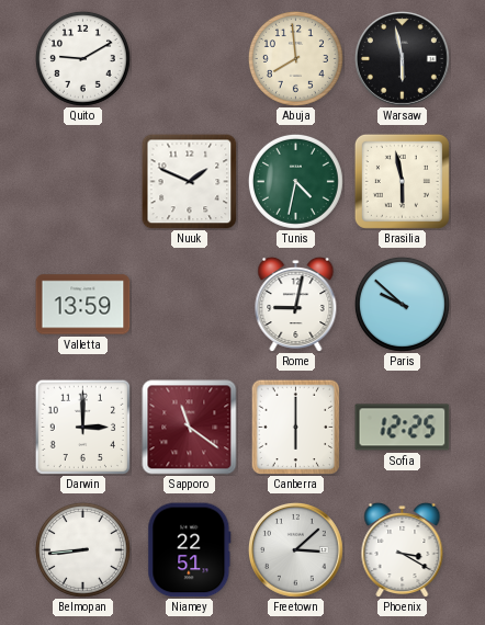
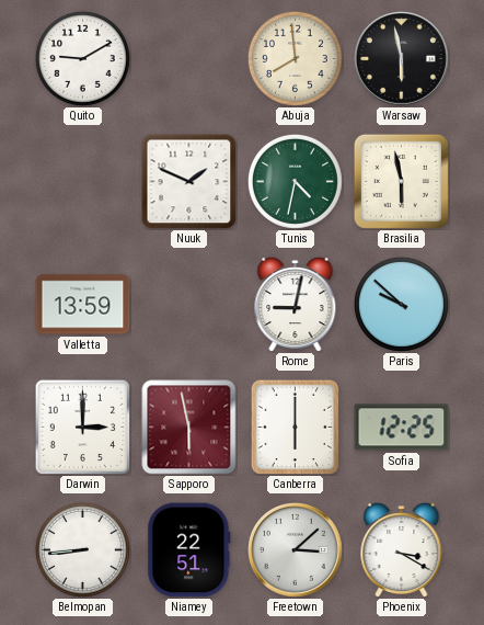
Sapporo: 11:21 -> 5:58 (189, 428)
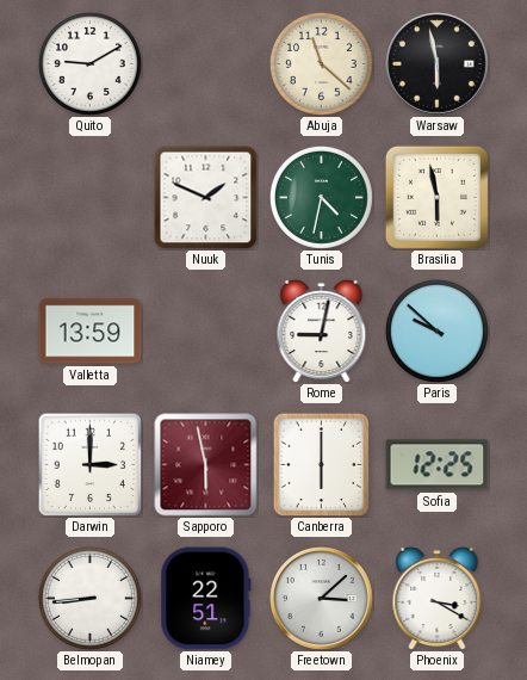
Abuja: 7:59 -> 11:22 (321, 63)
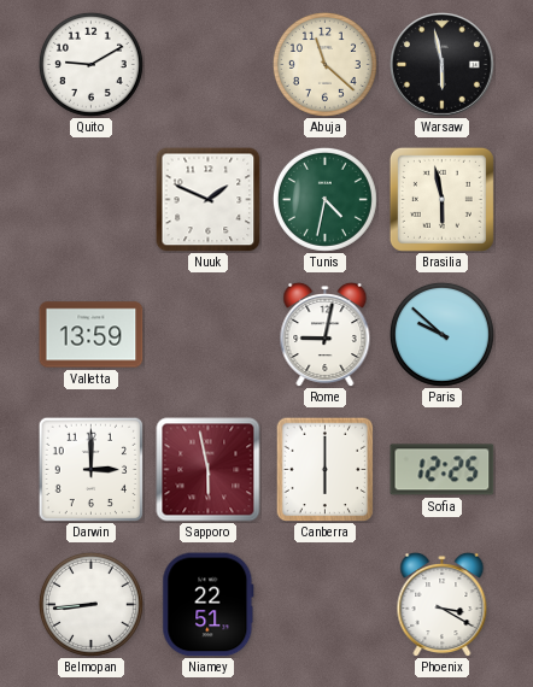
Freetown: 3:08 -> none (321, 598)
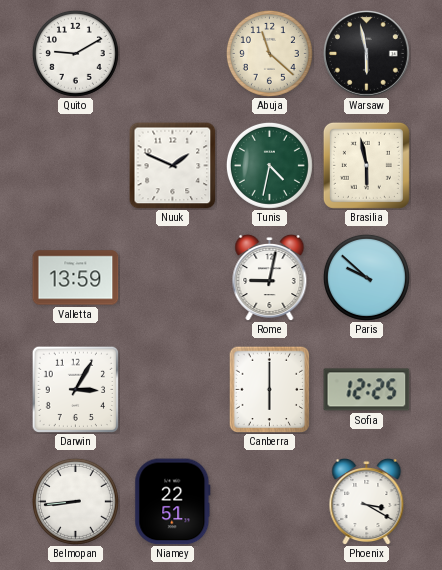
Darwin: 3:00 -> 3:05 (75, 389)
Sapporo: 5:58 -> none (209, 470)
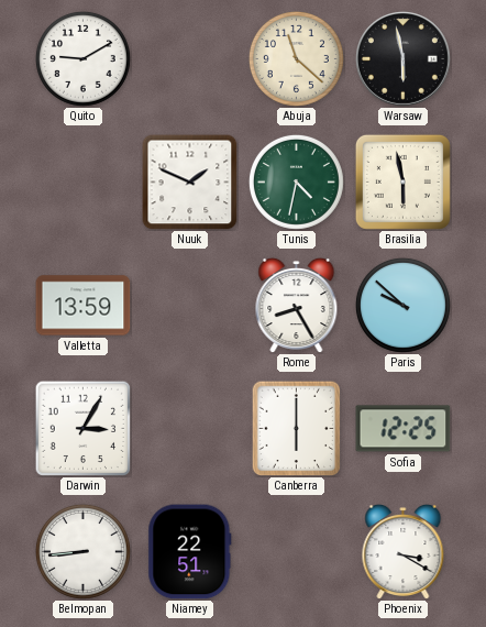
Rome: 9:02 -> 8:25 (297, 305)
